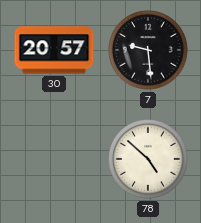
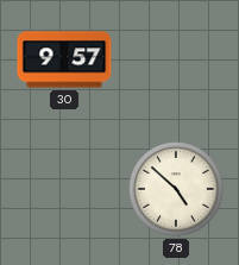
30: 20:57 -> 9:57 (64, 59)
7: 9:29 -> none (148, 50)
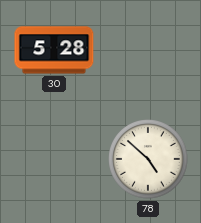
30: 9:57 -> 5:28 (54, 50)
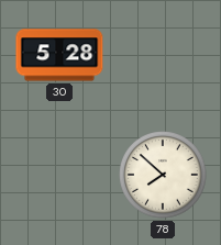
78: 4:52 -> 7:52 (163, 175)
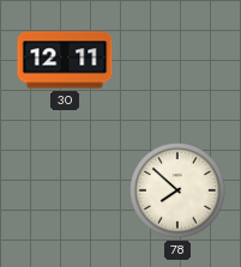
30: 5:28 -> 12:11 (65, 60)
